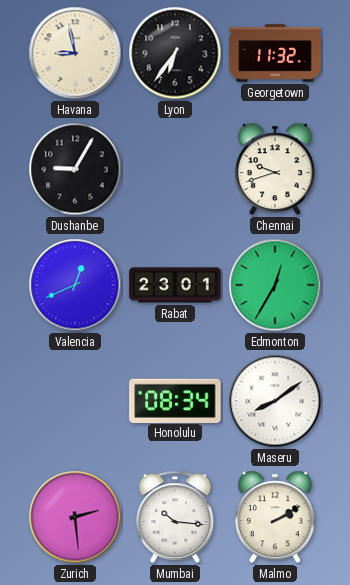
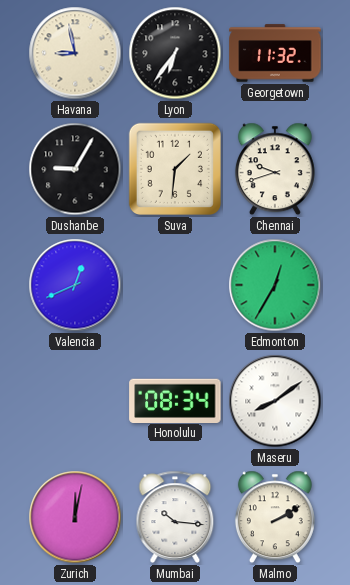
Suva: none -> 1:31 (175, 169)
Rabat: 23:01 -> none (175, 285)
Zurich: 2:29 -> 12:02 (75, 517)
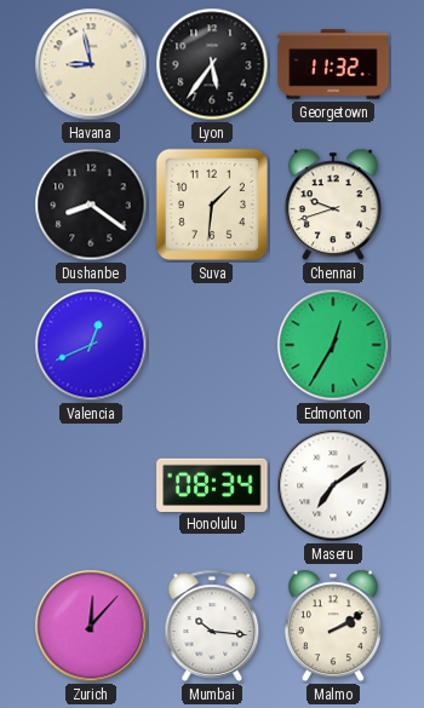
Lyon: 6:36 -> 5:36 (212, 64)
Dushanbe: 9:05 -> 8:21 (91, 205)
Maseru: 8:09 -> 7:09 (333, 485)
Zurich: 12:02 -> 12:07 (91, 626)
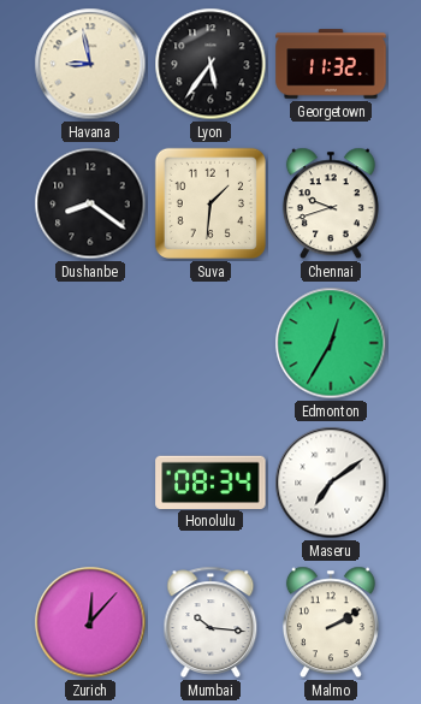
Valencia: 12:41 -> none (91, 345)
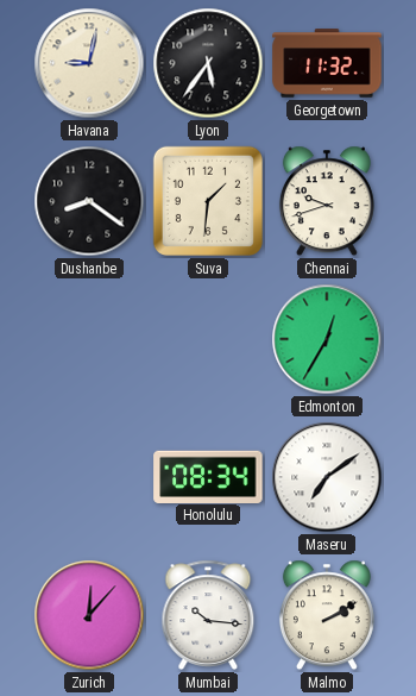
Havana: 8:58 -> 9:02 (89, 63)
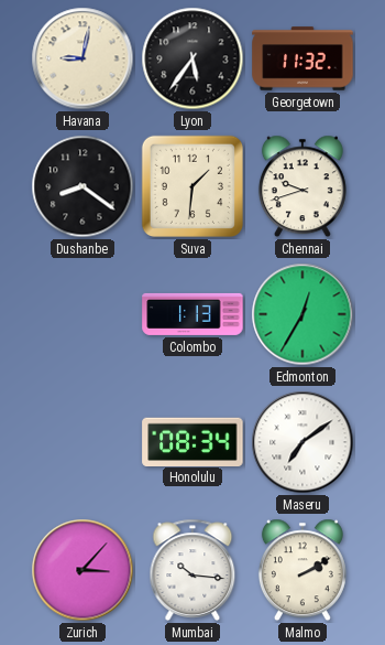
Colombo: none -> 1:13 (193, 314)
Zurich: 12:07 -> 3:07 (82, 570)
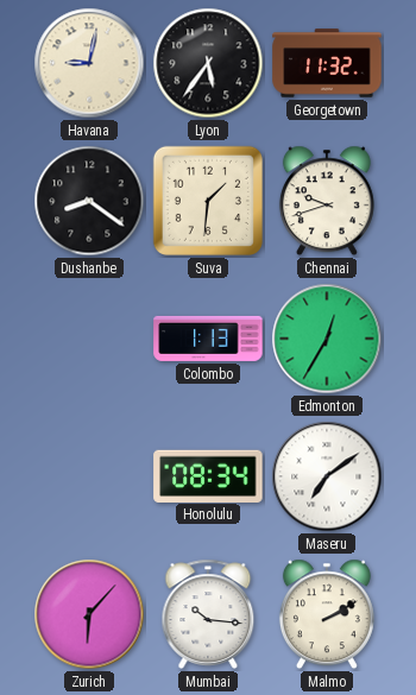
Zurich: 3:07 -> 6:07 (89, 614)
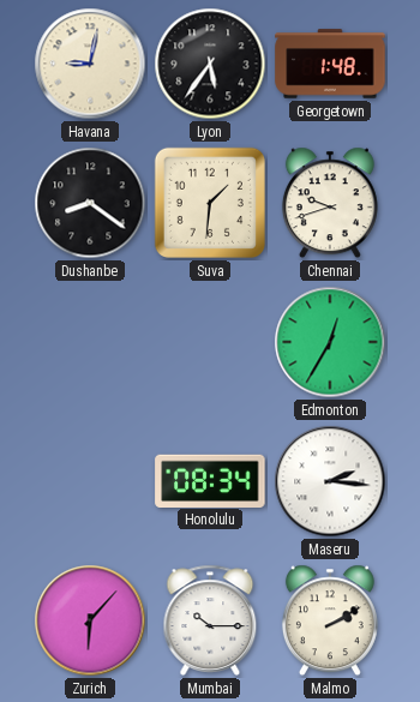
Georgetown: 11:32 -> 1:48 (330, 64)
Colombo: 1:13 -> none (208, 339)
Maseru: 7:09 -> 2:16 (330, 481)
Mumbai: 10:16 -> 10:15 (210, 620)
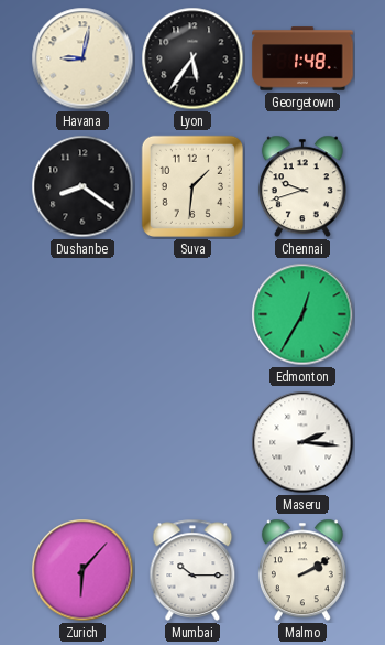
Honolulu: 08:34 -> none (210, 480)
